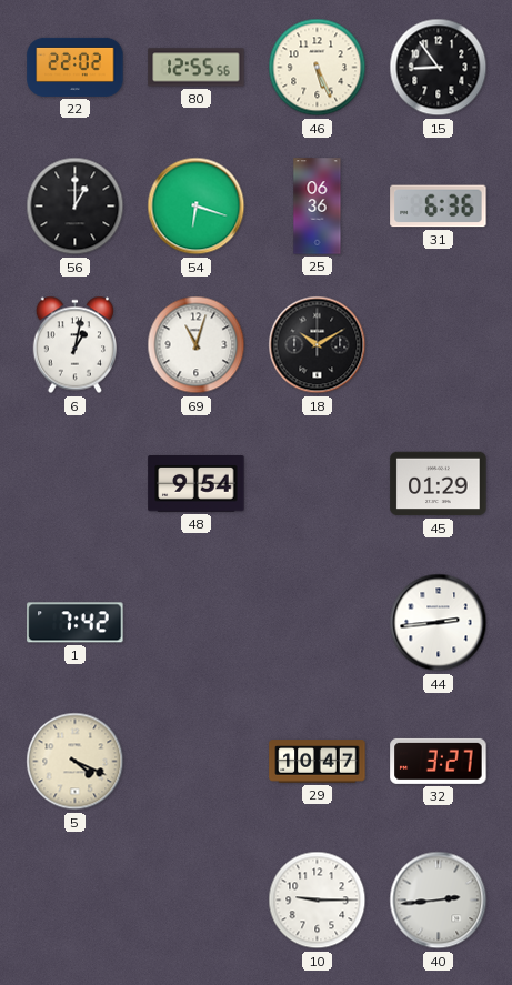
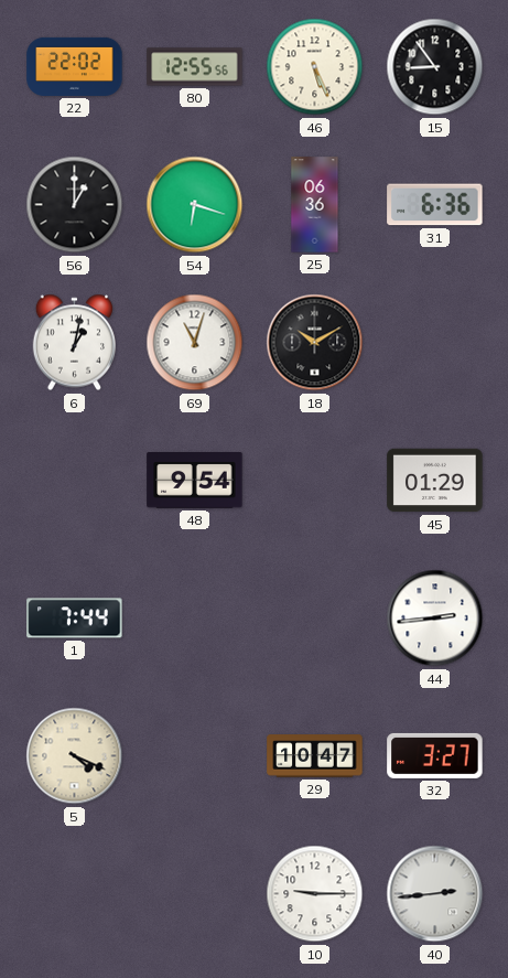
1: 7:42 -> 7:44 (75, 619)
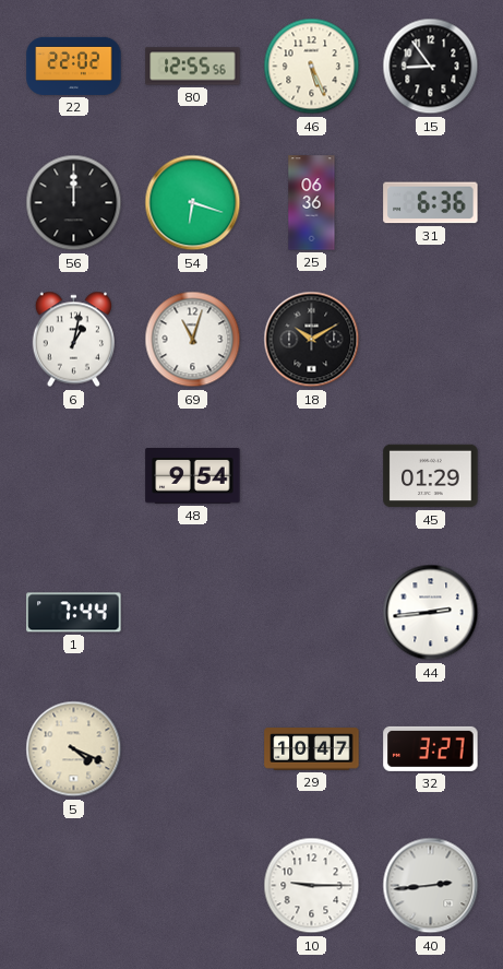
56: 1:00 -> 12:00 (74, 203)
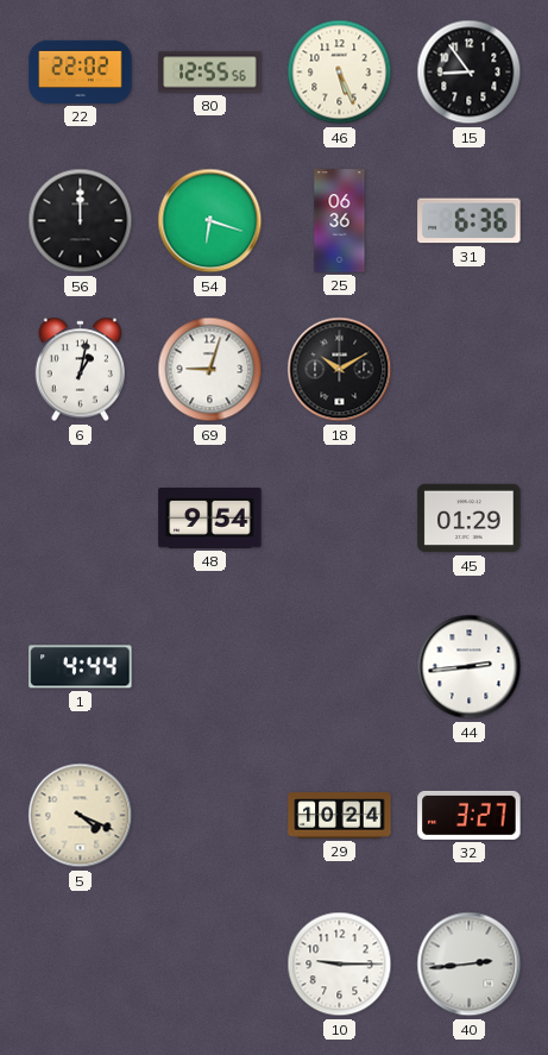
69: 11:03 -> 9:03 (210, 370)
1: 7:44 -> 4:44 (81, 667)
29: 10:47 -> 10:24 (340, 816)
